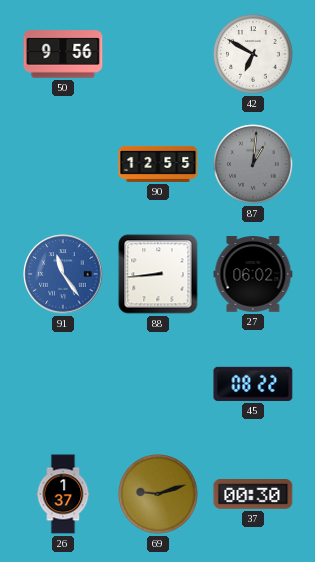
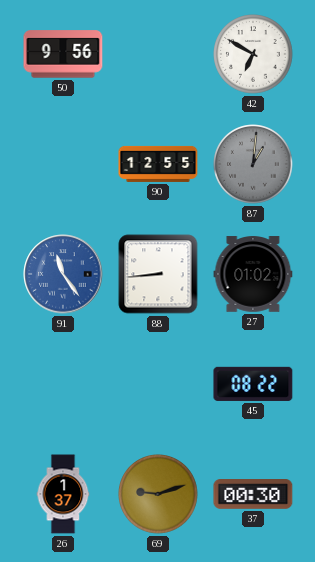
27: 06:02 -> 01:02 (253, 274)
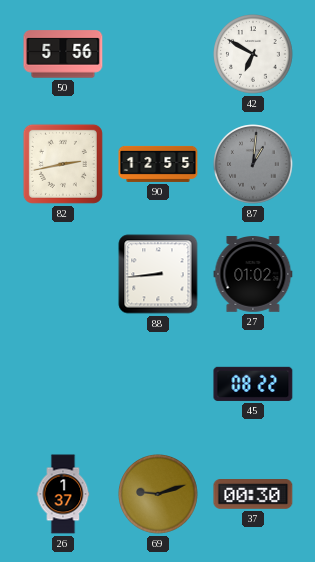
50: 9:56 -> 5:56 (63, 54)
82: none -> 2:43 (63, 164)
91: 11:24 -> none (63, 274)
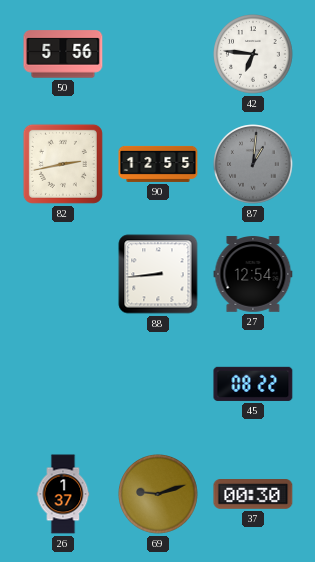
42: 6:50 -> 6:46 (253, 54)
27: 01:02 -> 12:54 (253, 274)
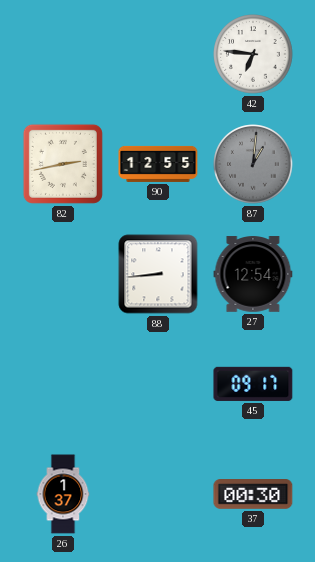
50: 5:56 -> none (63, 54)
45: 08:22 -> 09:17 (253, 384)
69: 9:12 -> none (158, 494)
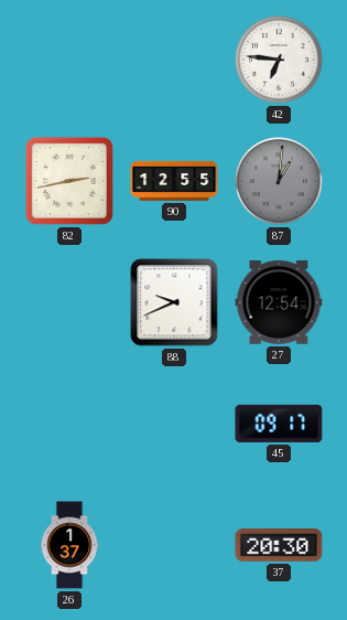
88: 8:44 -> 9:41 (174, 302)
37: 00:30 -> 20:30 (279, 546)
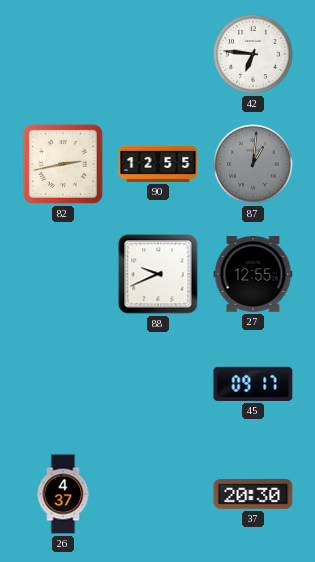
27: 12:54 -> 12:55 (253, 274)
26: 1:37 -> 4:37 (63, 494)
